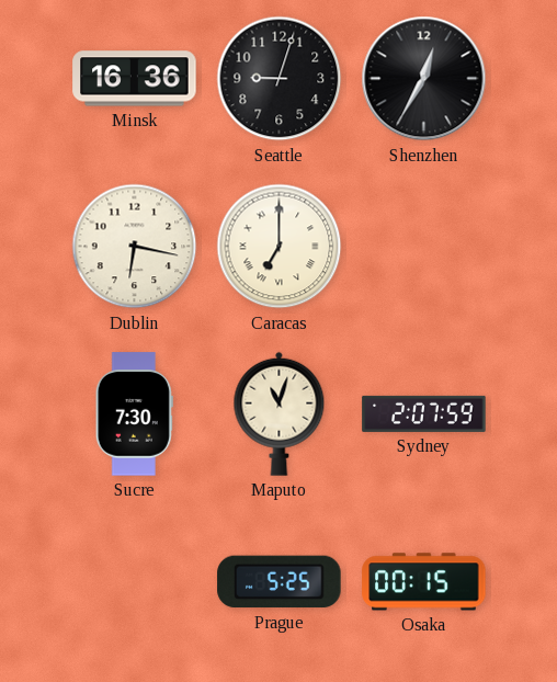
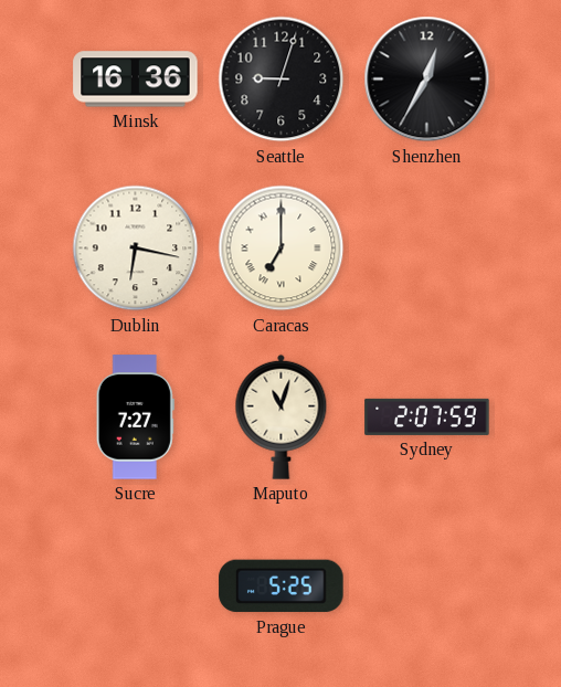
Sucre: 7:30 -> 7:27 (135, 418)
Osaka: 00:15 -> none (424, 582)
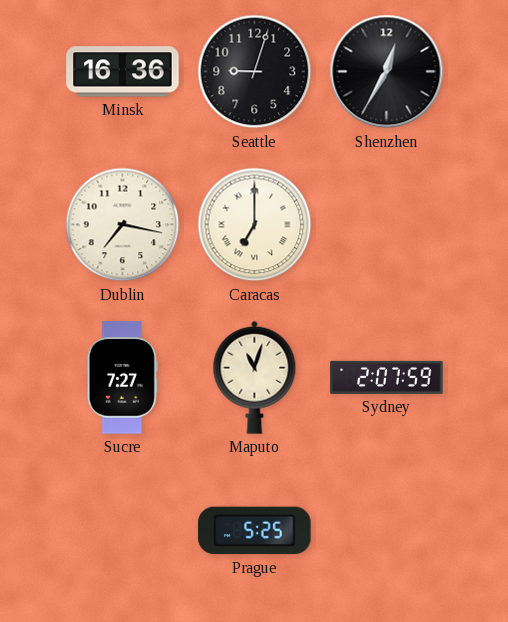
Dublin: 6:17 -> 7:17 (123, 225)
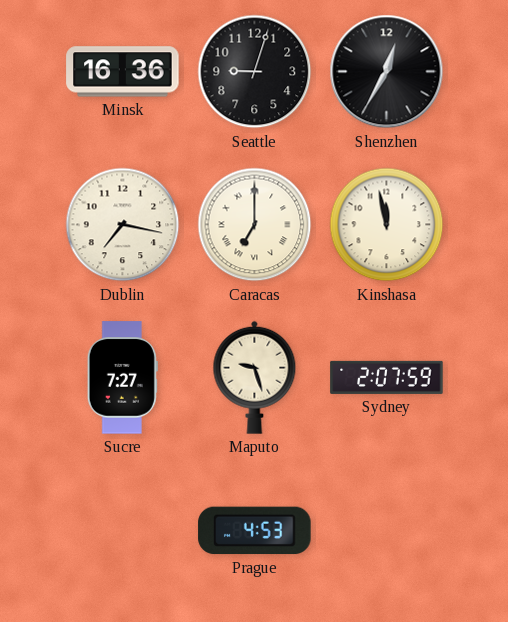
Kinshasa: none -> 11:58 (387, 225)
Maputo: 11:03 -> 9:27 (255, 377)
Prague: 5:25 -> 4:53 (255, 531)
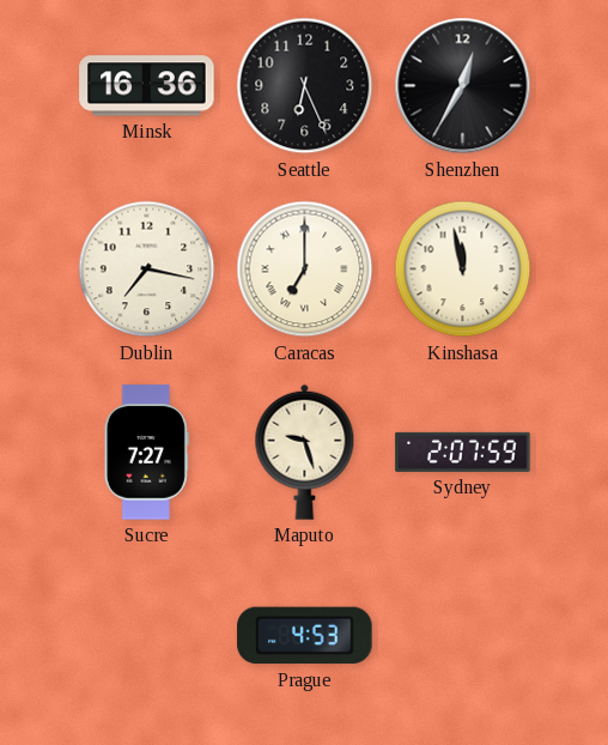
Seattle: 9:03 -> 6:26 (305, 86)
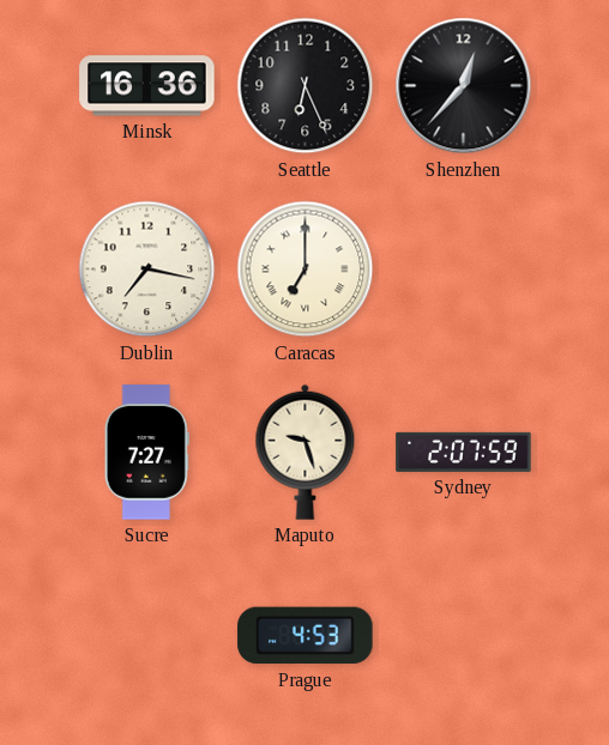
Shenzhen: 12:35 -> 12:37 (464, 86)
Kinshasa: 11:58 -> none (463, 269)
